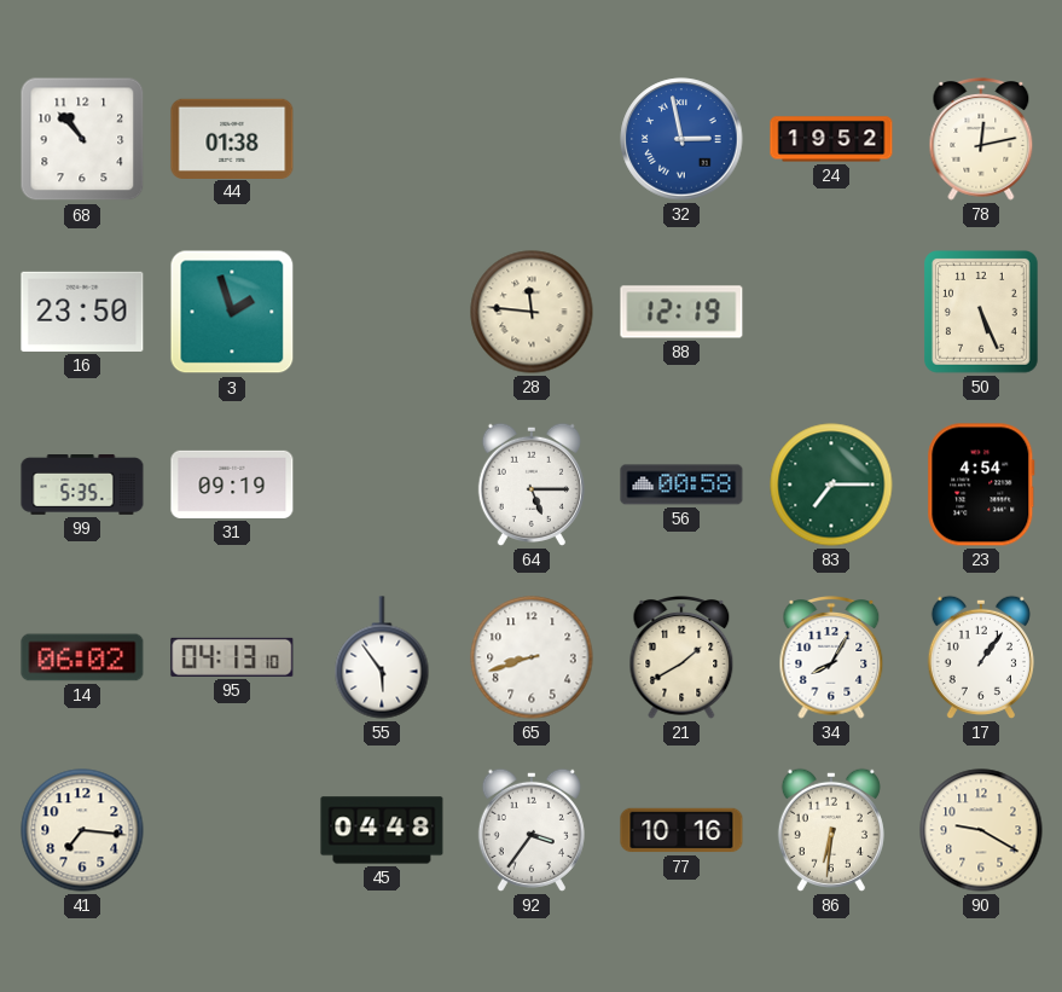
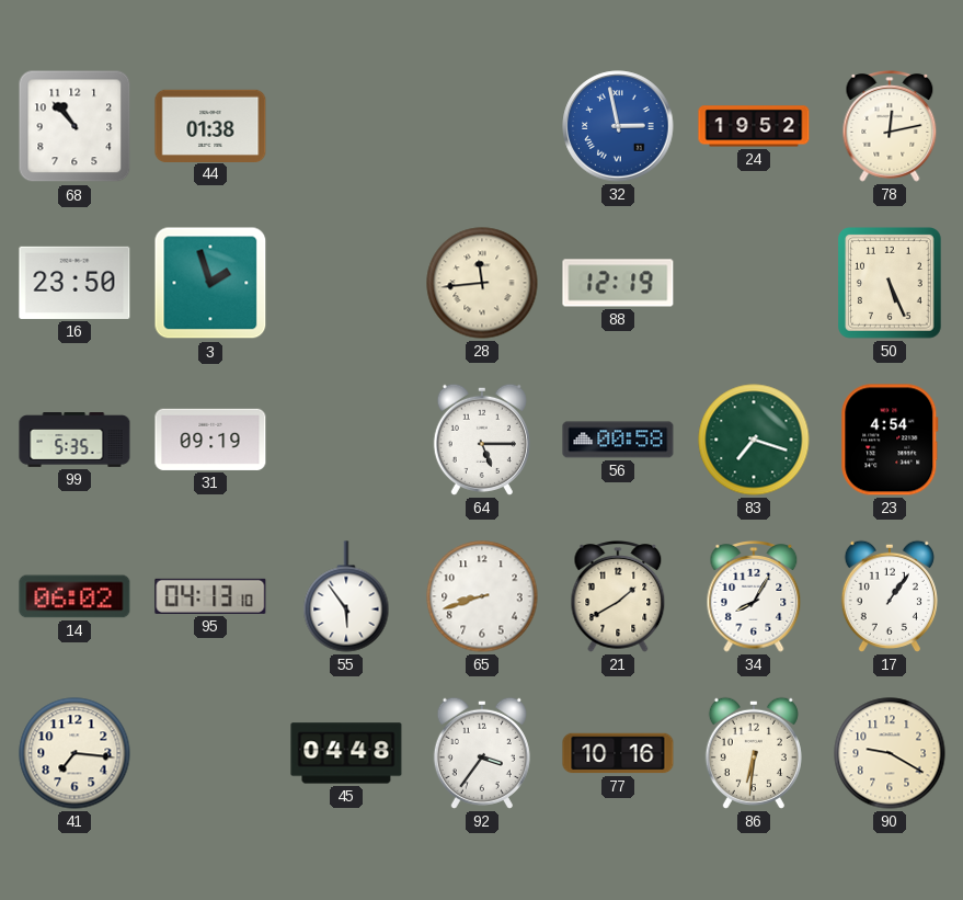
28: 11:46 -> 11:44 (482, 283)
83: 7:15 -> 7:18 (754, 440)
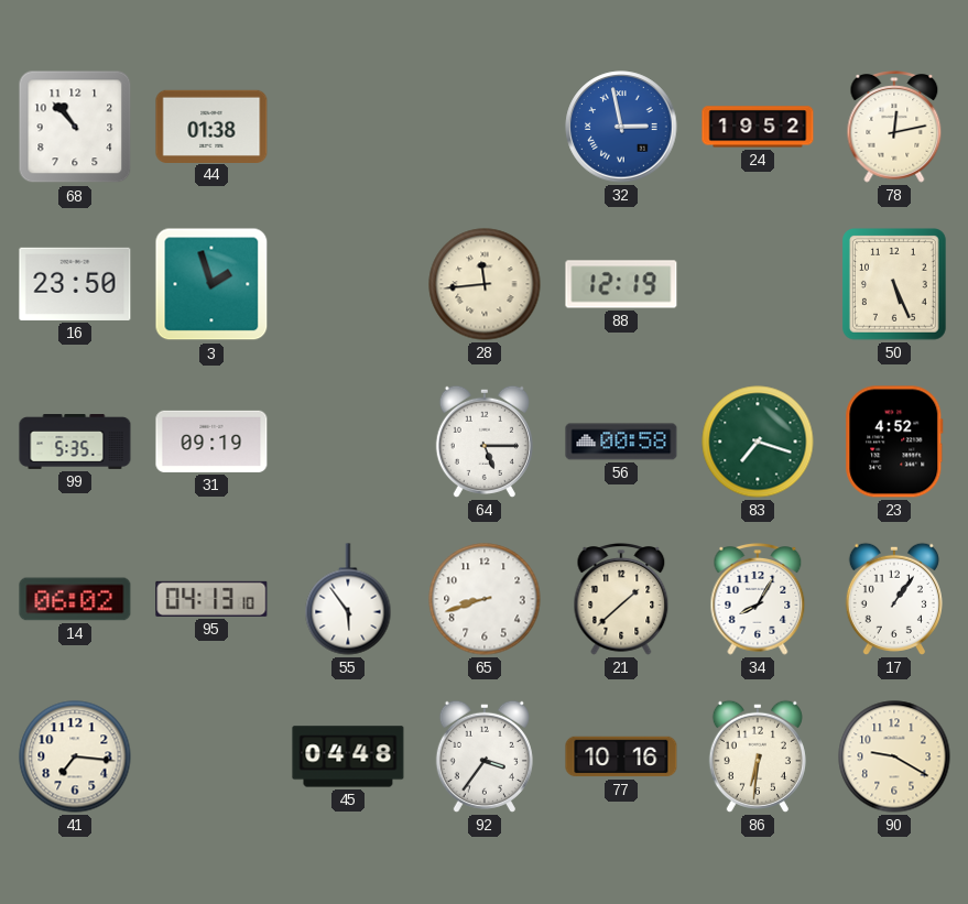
23: 4:54 -> 4:52 (894, 442)
21: 1:40 -> 1:38 (621, 600)
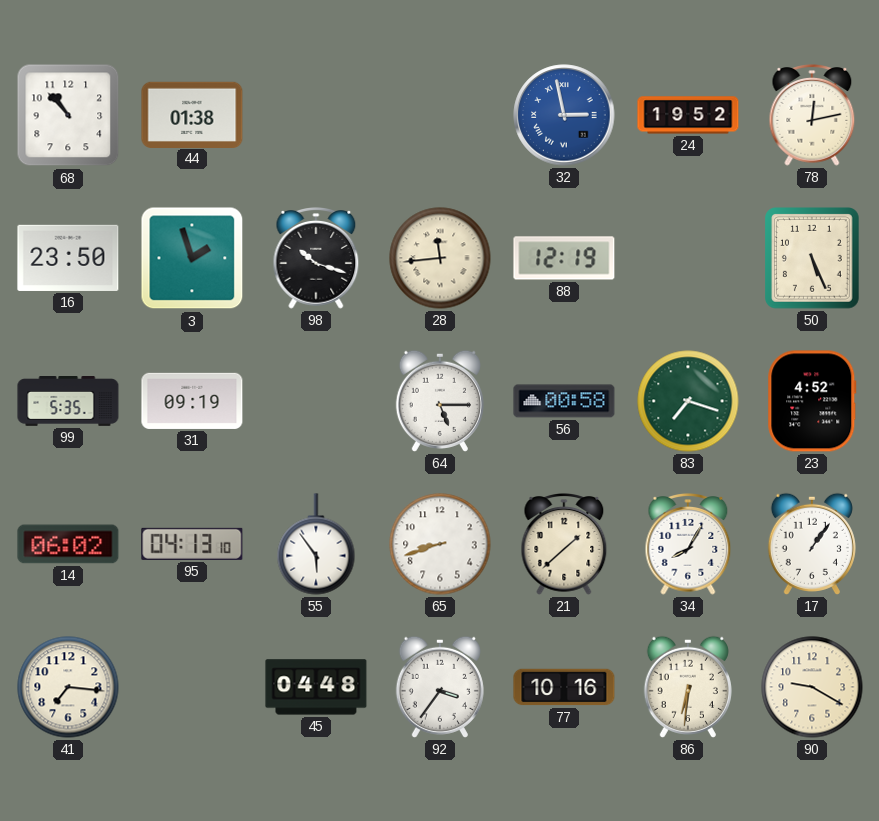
98: none -> 10:18 (316, 259)
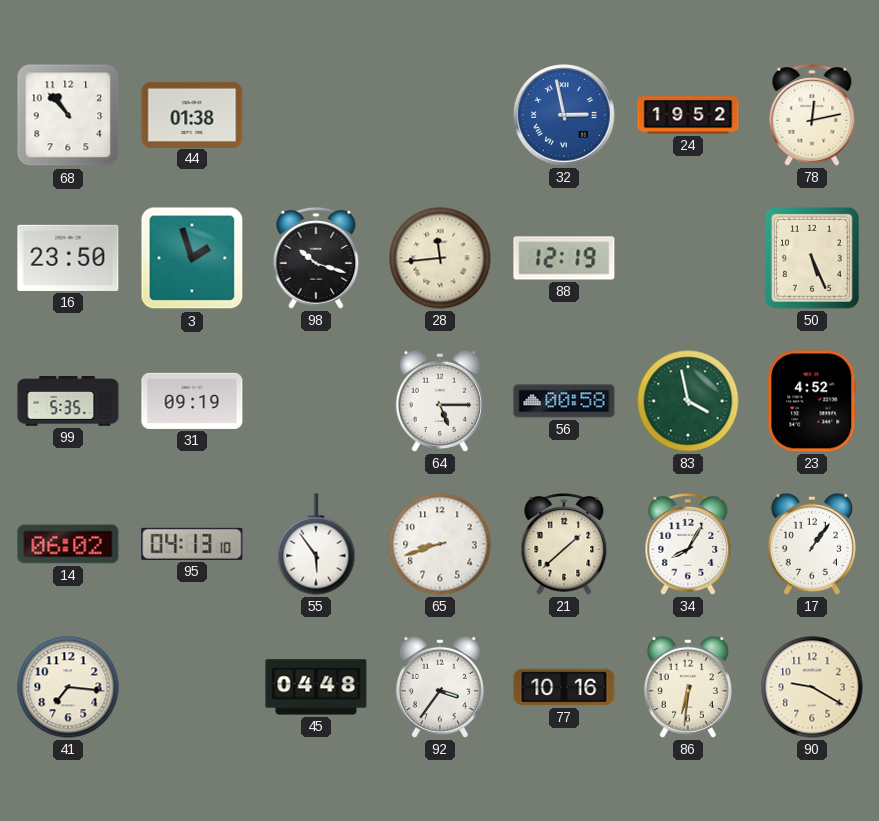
83: 7:18 -> 3:58 (688, 401)
